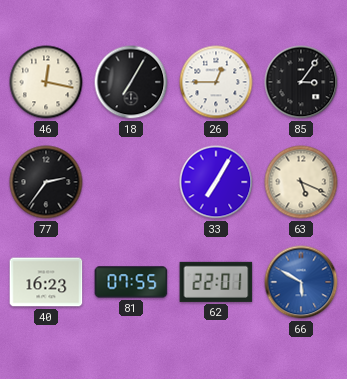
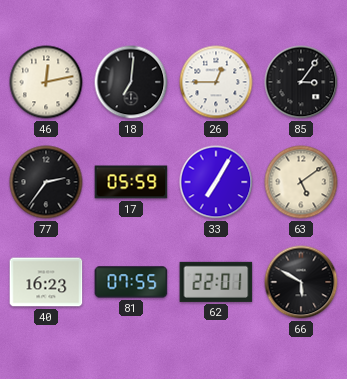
46: 12:17 -> 12:13 (46, 82)
18: 7:05 -> 7:01 (131, 82)
17: none -> 05:59 (131, 182)
63: 5:19 -> 5:09 (301, 182)
66 dial: blue -> black (301, 282)
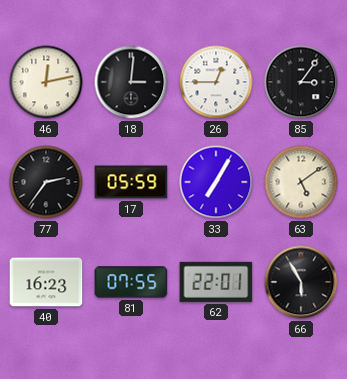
18: 7:01 -> 3:01 (131, 82)
66: 5:50 -> 5:55 (301, 282)
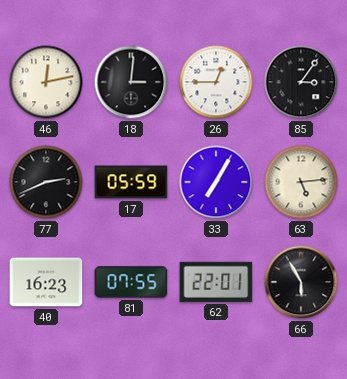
77: 2:36 -> 2:41 (46, 182)
63: 5:09 -> 5:14 (301, 182)
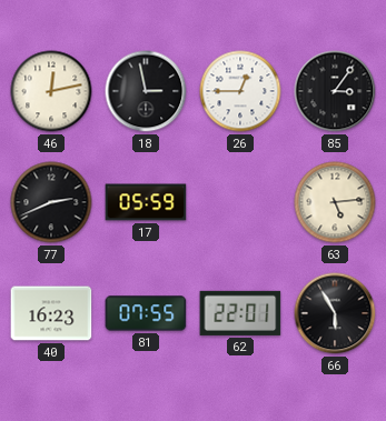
18: 3:01 -> 2:58 (146, 91)
33: 7:05 -> none (216, 182)
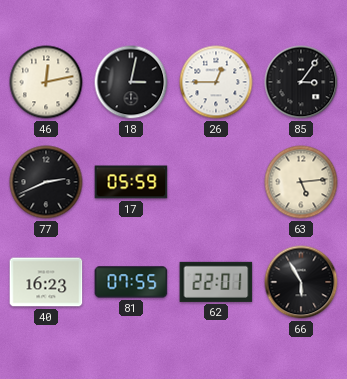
18: 2:58 -> 3:02 (131, 82)
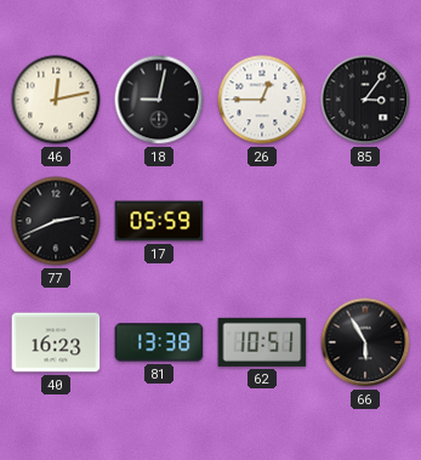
18: 3:02 -> 9:02 (159, 100)
63: 5:14 -> none (301, 182)
81: 07:55 -> 13:38 (159, 342)
62: 22:01 -> 10:51 (262, 342)
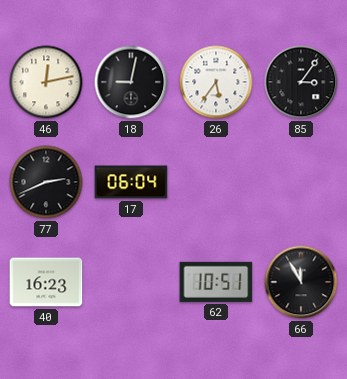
26: 12:45 -> 5:36 (216, 82)
17: 05:59 -> 06:04 (131, 182)
81: 13:38 -> none (159, 342)
66: 5:55 -> 11:55 (301, 282)
